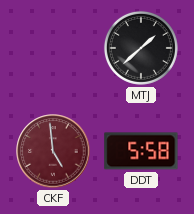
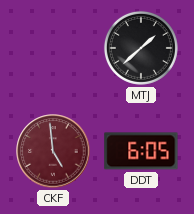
DDT: 5:58 -> 6:05 (141, 151)
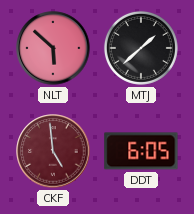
NLT: none -> 5:52 (53, 48)
